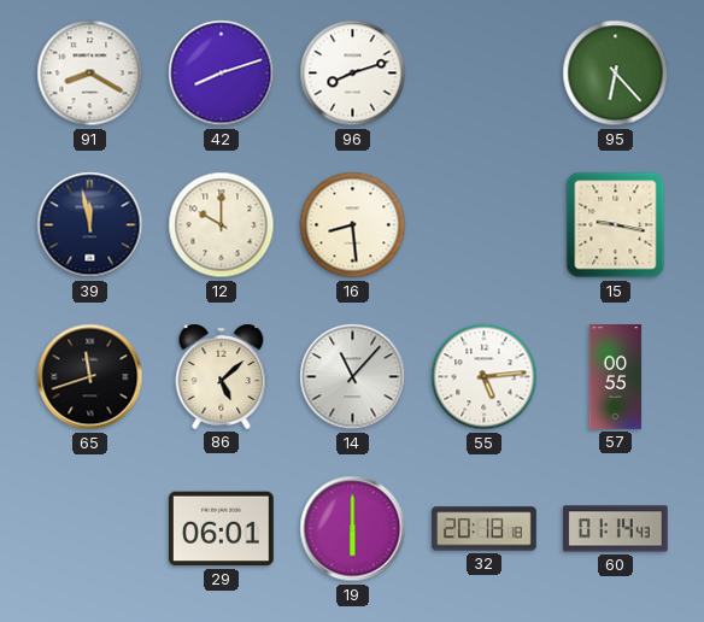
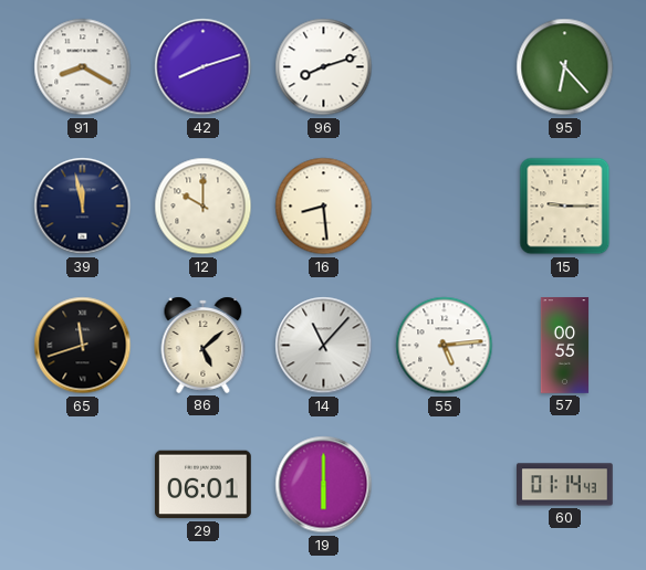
15: 9:17 -> 9:15 (565, 207)
32: 20:18 -> none (485, 529)
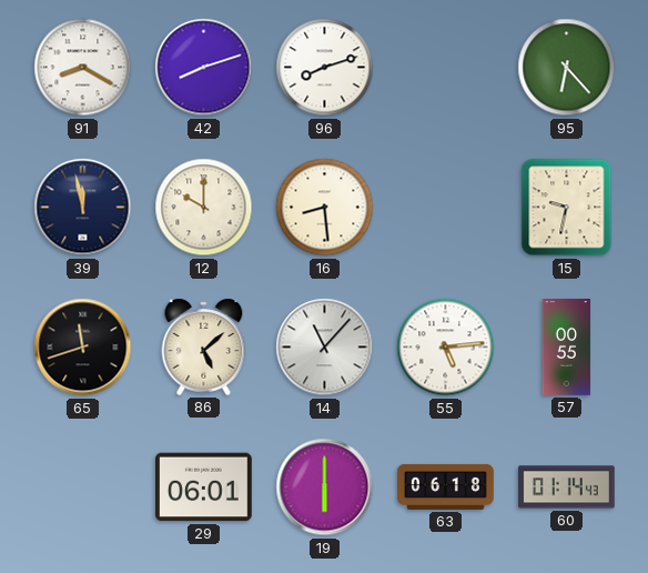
15: 9:15 -> 9:32 (567, 208)
63: none -> 06:18 (446, 486)
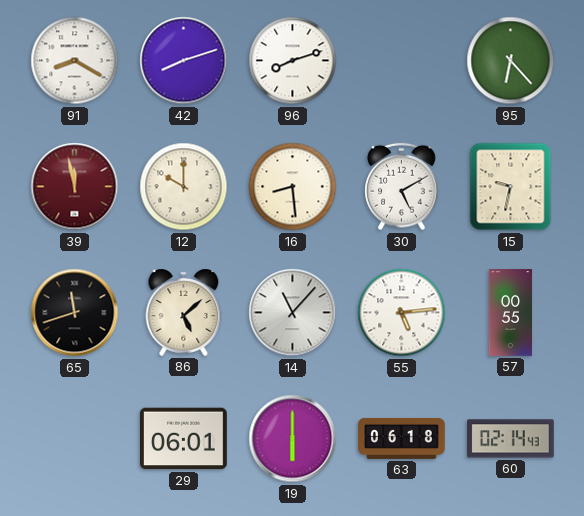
39 dial: navy -> burgundy (75, 187)
30: none -> 5:10 (402, 187)
60: 01:14 -> 02:14 (511, 439)
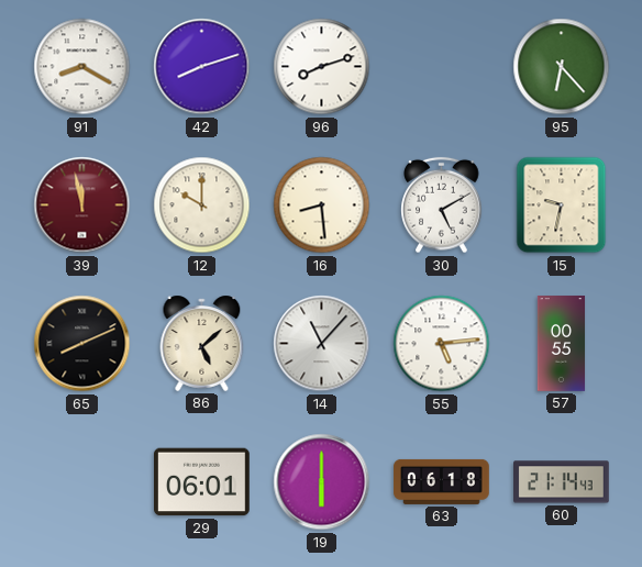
65: 11:42 -> 8:11 (82, 344)
60: 02:14 -> 21:14 (562, 482)
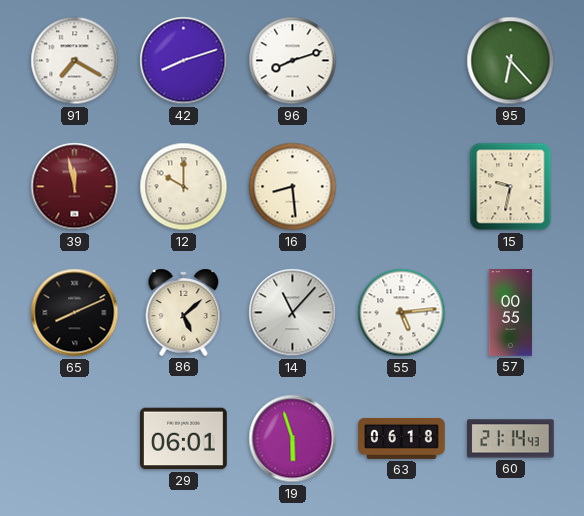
91: 8:20 -> 7:20 (75, 61)
30: 5:10 -> none (442, 205)
19: 6:00 -> 5:57 (293, 439)
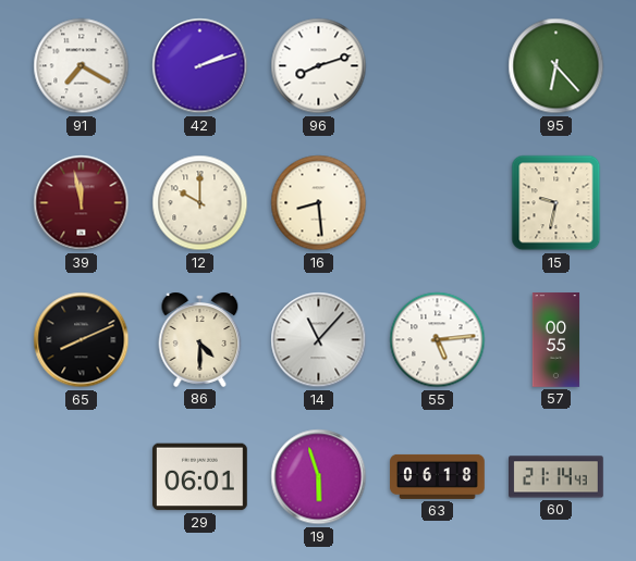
42: 8:12 -> 2:12 (200, 66)
86: 5:08 -> 4:30 (200, 339)
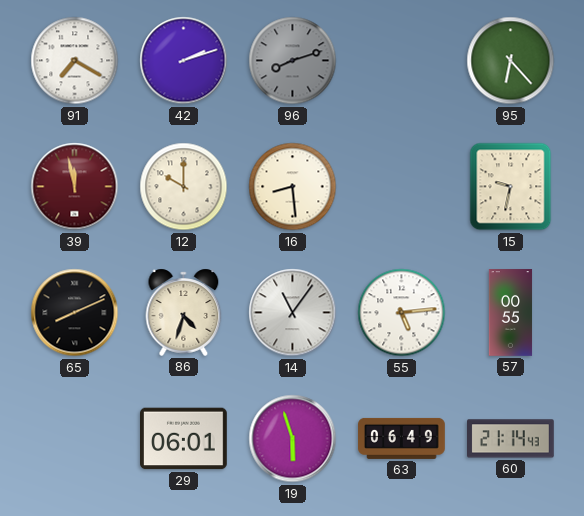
96 dial: white -> grey (293, 61)
86: 4:30 -> 4:33 (184, 312)
14: 11:07 -> 11:06 (293, 313)
63: 06:18 -> 06:49 (402, 438)
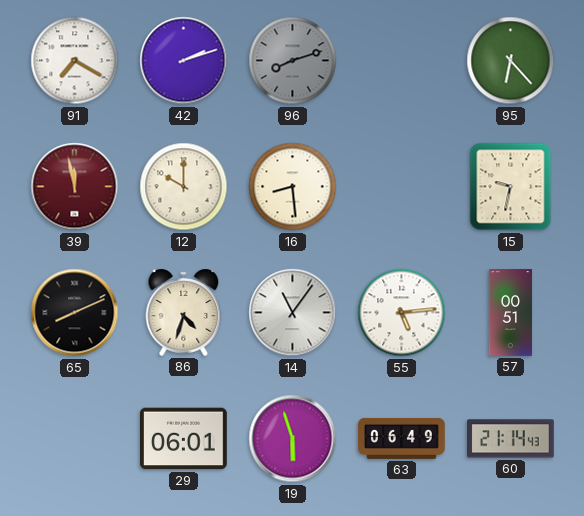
57: 00:55 -> 00:51 (511, 313)
